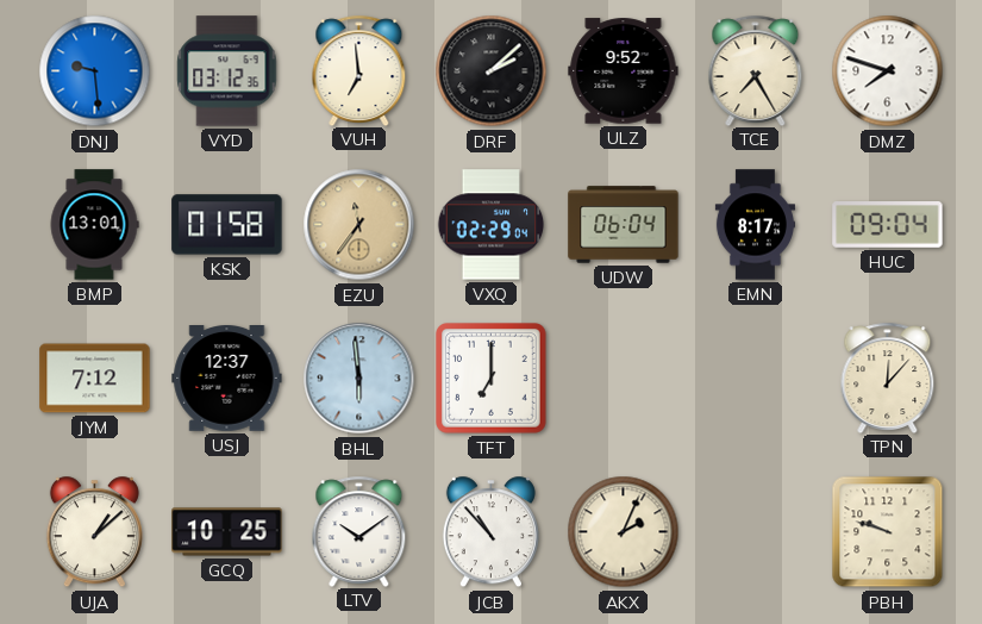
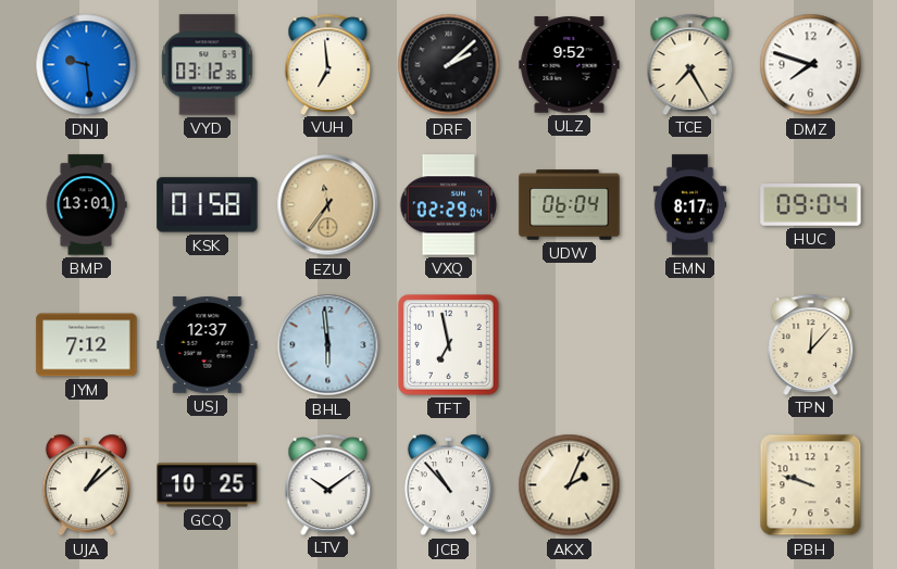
TFT: 7:00 -> 6:58 (449, 345)
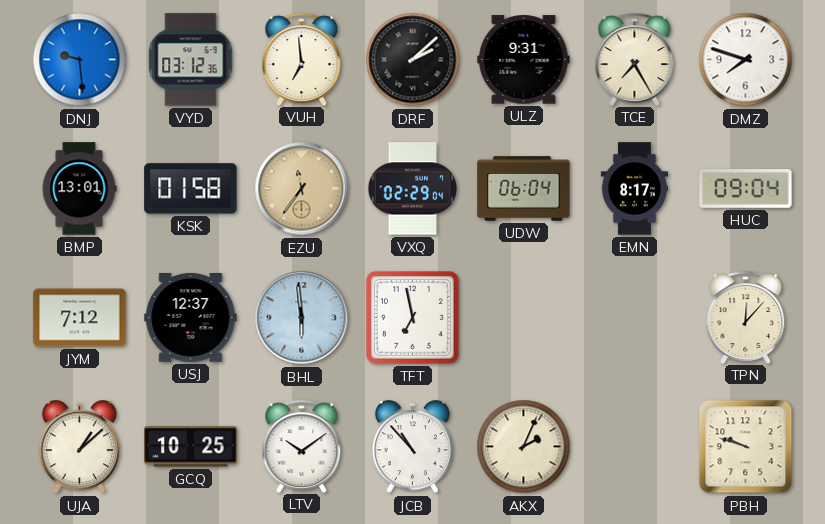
ULZ: 9:52 -> 9:31 (524, 60)
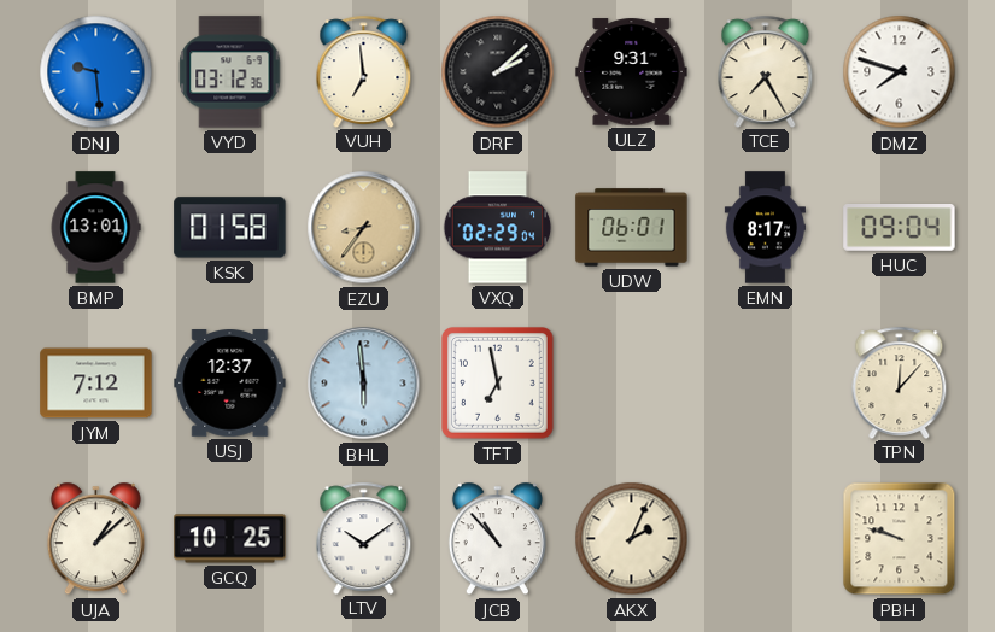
EZU: 11:36 -> 8:36 (364, 228)
UDW: 06:04 -> 06:01 (632, 228)
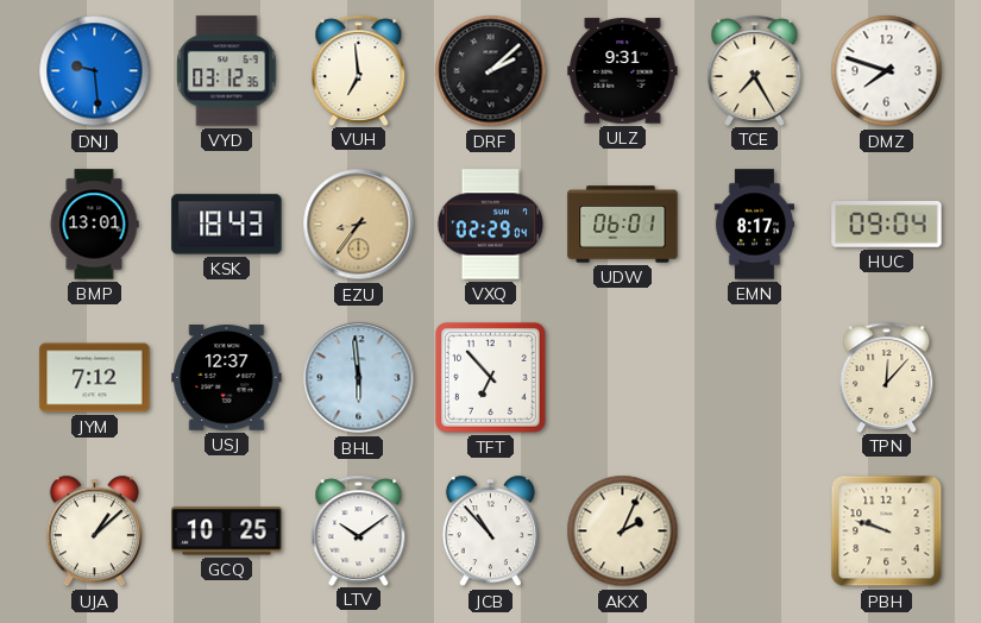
KSK: 01:58 -> 18:43 (227, 225)
TFT: 6:58 -> 6:53 (491, 378)
